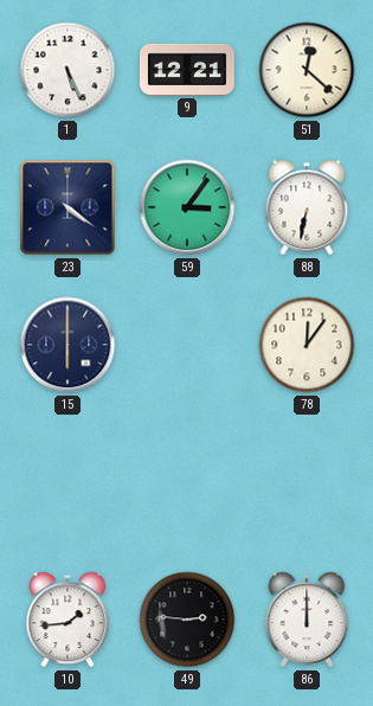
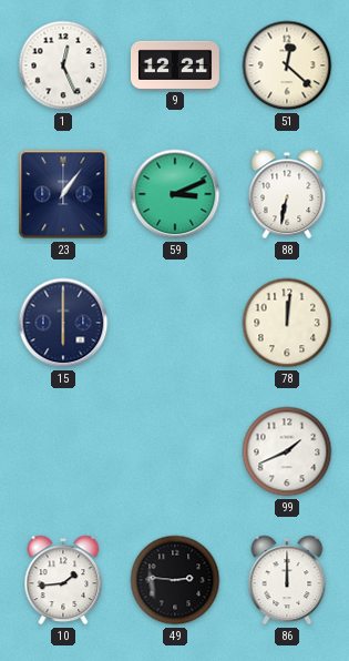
1: 5:26 -> 12:26 (63, 65)
23: 4:21 -> 1:06 (63, 194)
59: 3:06 -> 3:11 (175, 194)
78: 12:06 -> 12:01 (287, 323)
99: none -> 1:41 (287, 451)
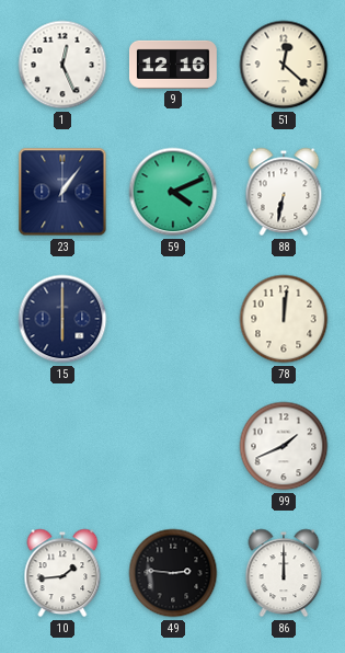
9: 12:21 -> 12:16 (173, 65)
59: 3:11 -> 4:11 (173, 192)
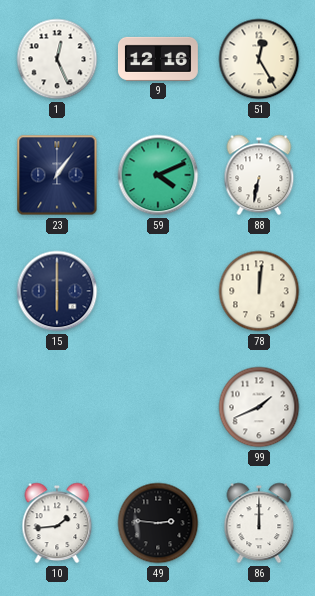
51: 12:22 -> 12:25 (259, 59)
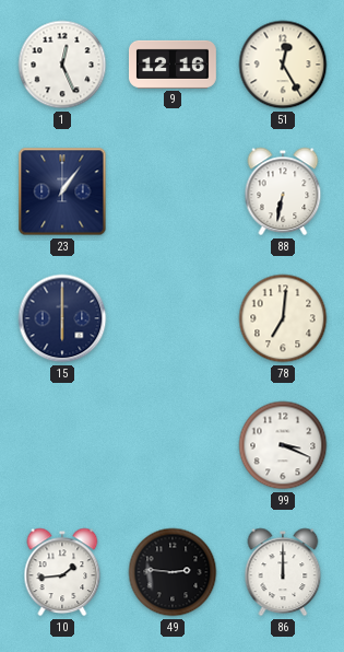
59: 4:11 -> none (158, 175)
78: 12:01 -> 7:01 (283, 318)
99: 1:41 -> 3:19 (283, 445)
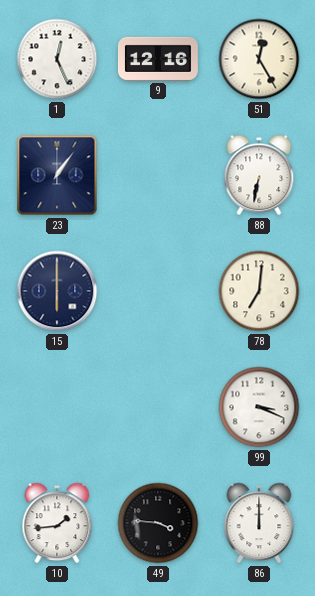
49: 2:46 -> 3:46 (158, 523)
